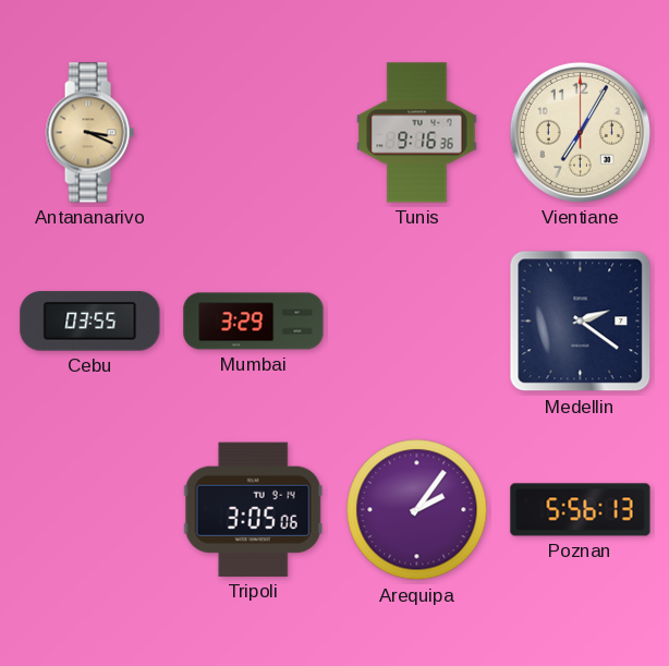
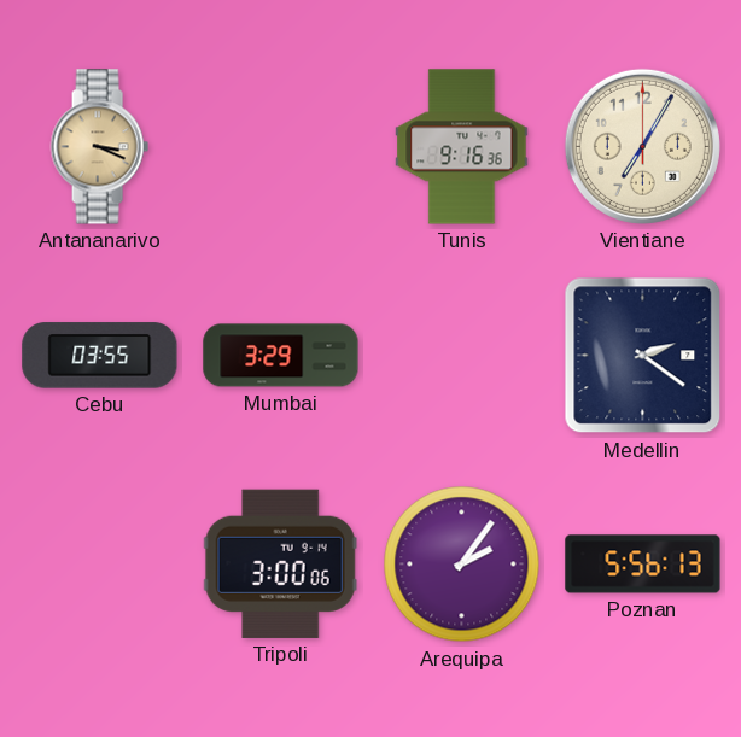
Tripoli: 3:05 -> 3:00 (280, 563)
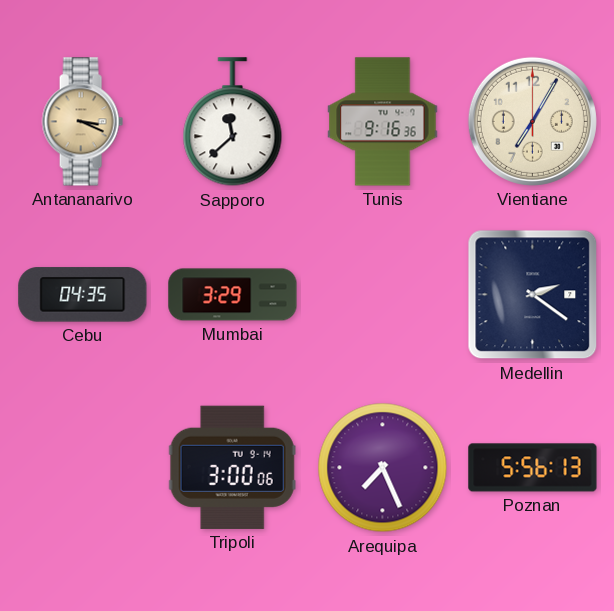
Sapporo: none -> 11:38 (233, 122)
Cebu: 03:55 -> 04:35 (83, 295)
Arequipa: 2:06 -> 7:26 (383, 468)
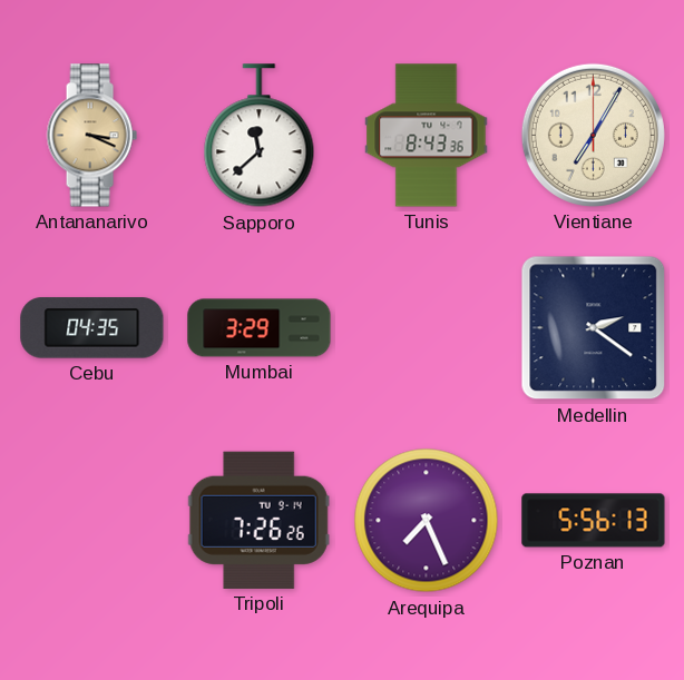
Tunis: 9:16 -> 8:43 (427, 136)
Tripoli: 3:00 -> 7:26 (258, 520)
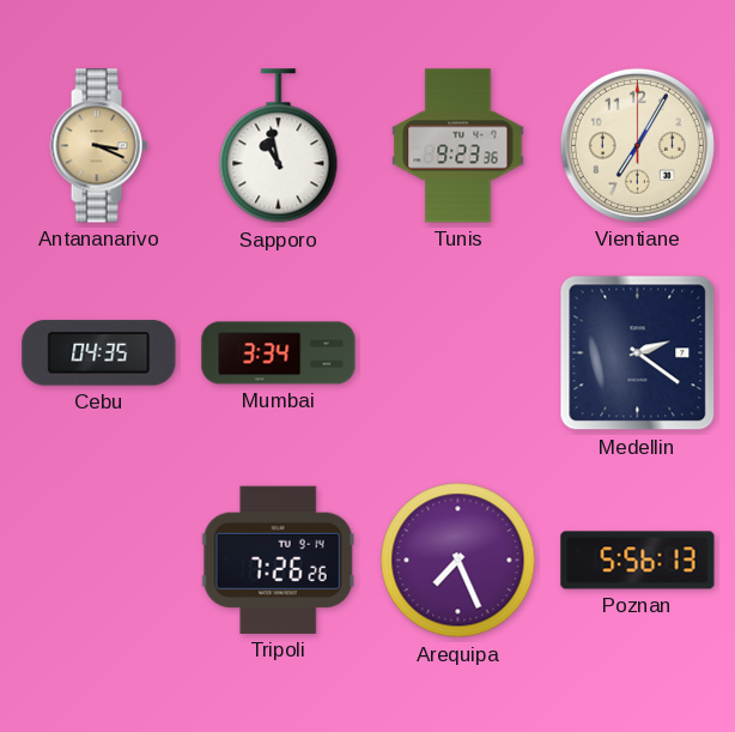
Sapporo: 11:38 -> 10:58 (279, 146)
Tunis: 8:43 -> 9:23 (458, 146)
Mumbai: 3:29 -> 3:34 (279, 353)
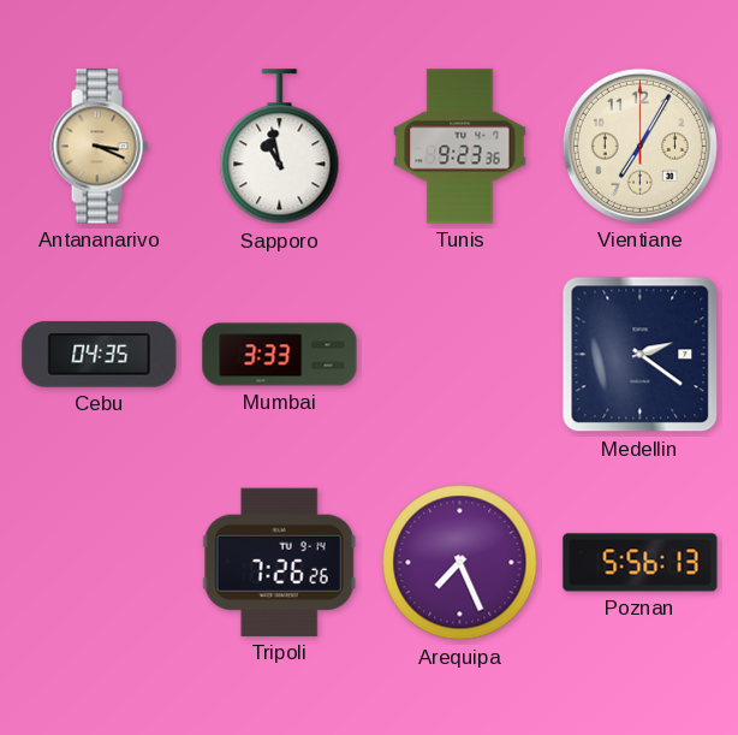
Mumbai: 3:34 -> 3:33 (280, 355)
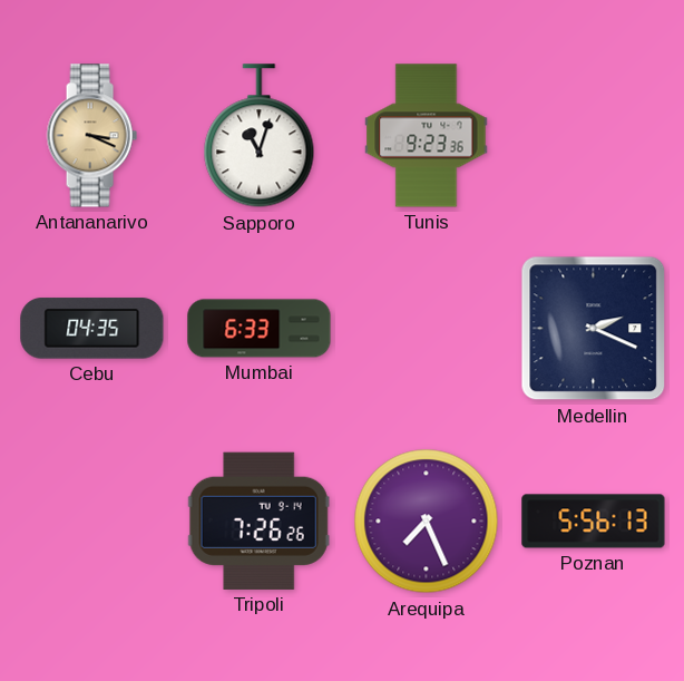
Sapporo: 10:58 -> 11:03 (260, 136)
Vientiane: 7:05 -> none (639, 146)
Mumbai: 3:33 -> 6:33 (260, 329)
Medellin: 2:21 -> 2:19 (594, 329)
